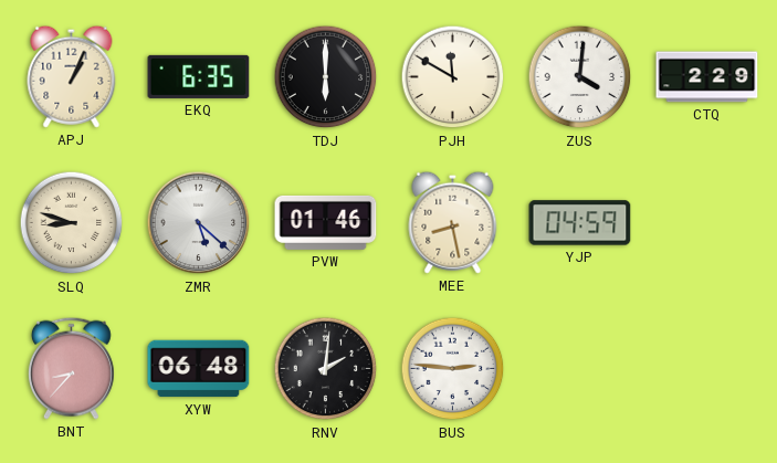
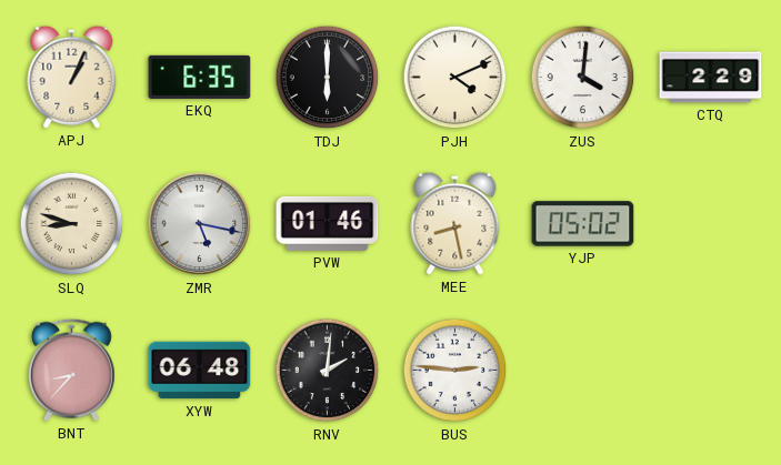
PJH: 11:50 -> 4:11 (455, 78)
ZMR: 5:22 -> 5:17 (200, 224)
YJP: 04:59 -> 05:02 (583, 224)
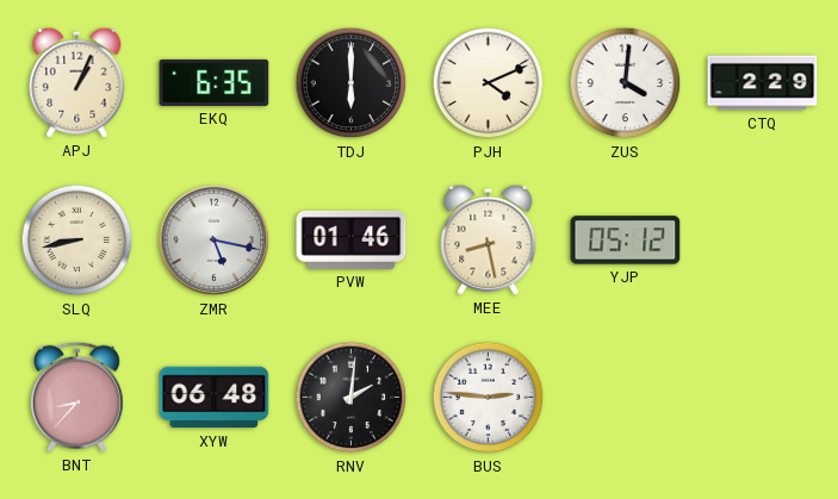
SLQ: 8:48 -> 8:43 (77, 241)
YJP: 05:02 -> 05:12 (626, 241)
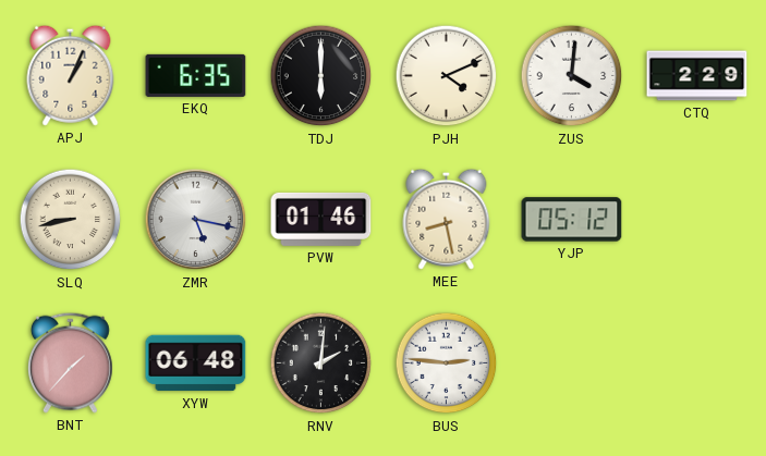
BNT: 8:37 -> 1:37 (70, 362)
